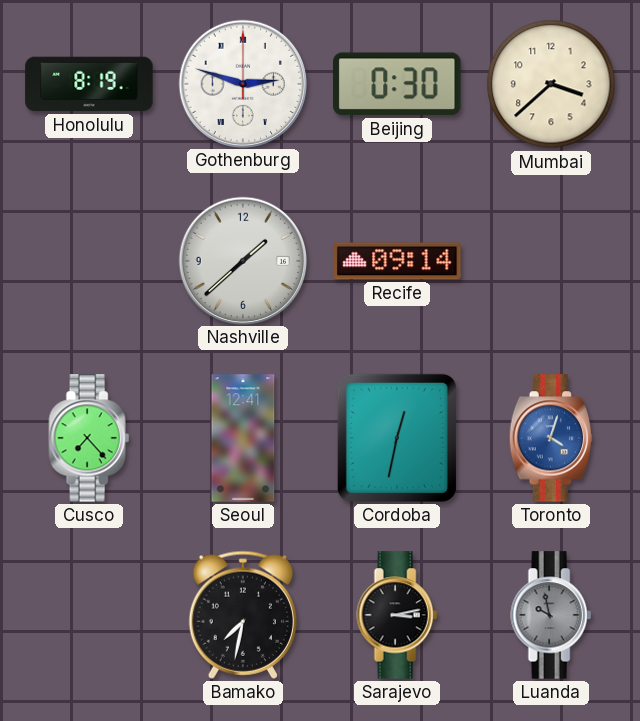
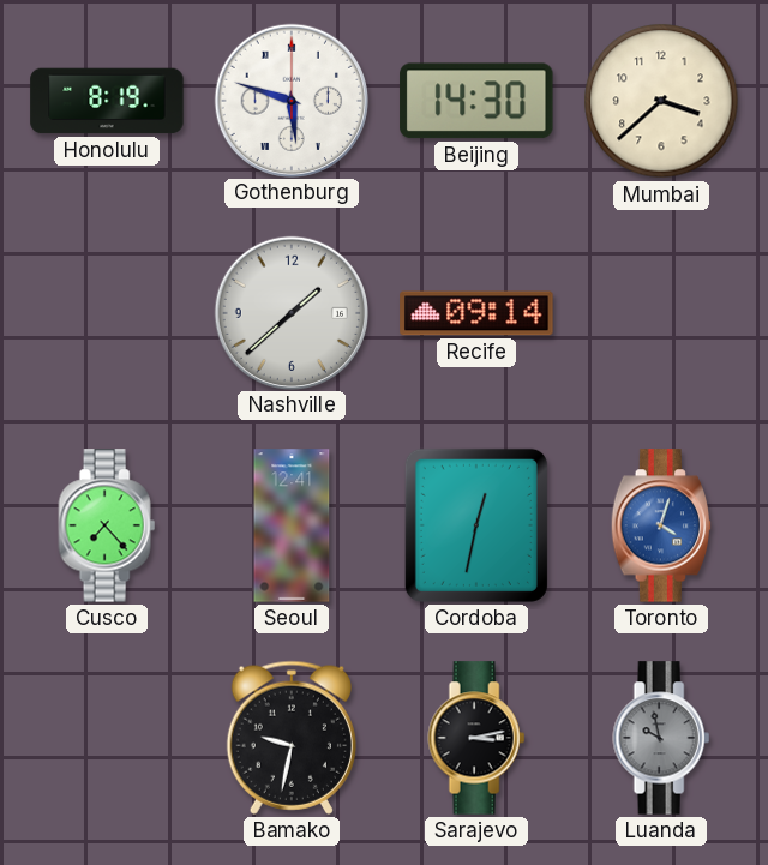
Gothenburg: 2:48 -> 5:48 (290, 100)
Beijing: 0:30 -> 14:30 (476, 101)
Bamako: 7:32 -> 9:32 (292, 738)
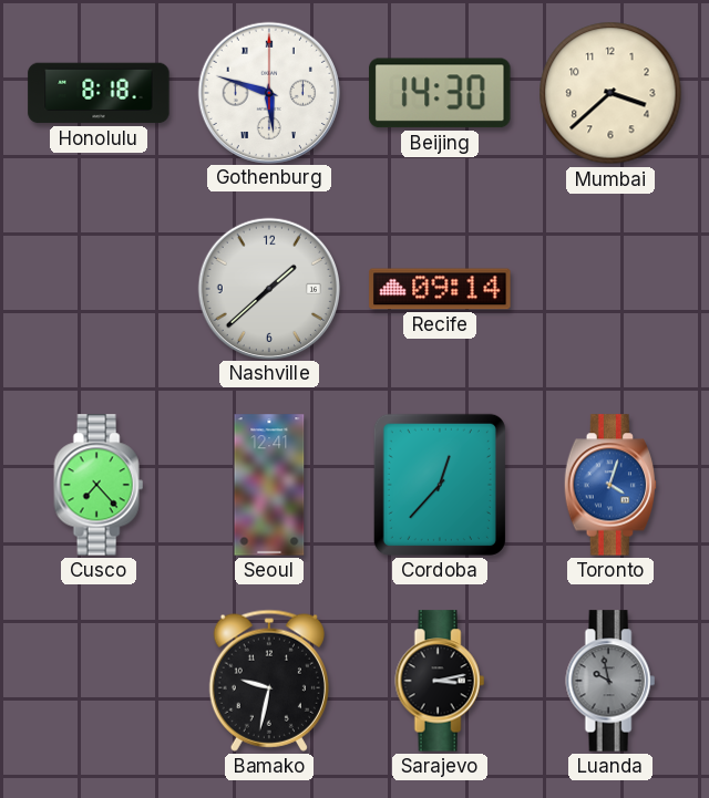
Honolulu: 8:19 -> 8:18 (99, 93)
Cordoba: 12:32 -> 12:37 (440, 485)
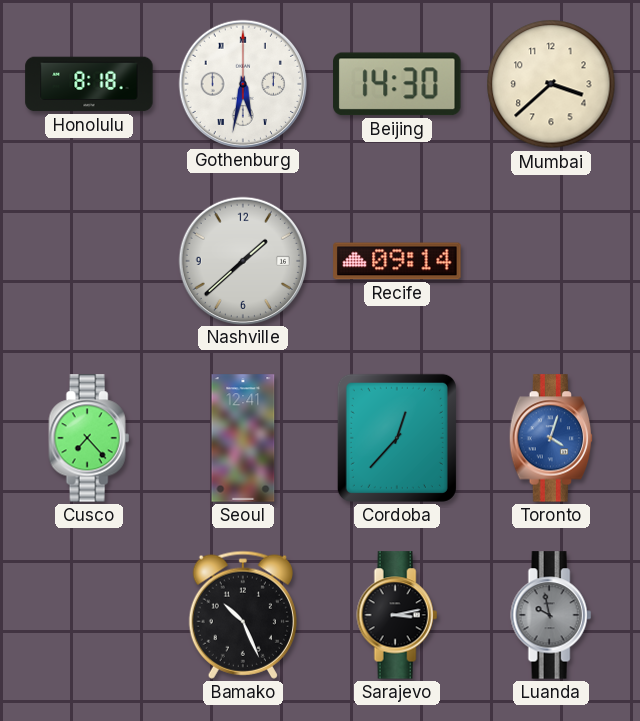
Gothenburg: 5:48 -> 5:32 (242, 83)
Bamako: 9:32 -> 10:26 (243, 615)
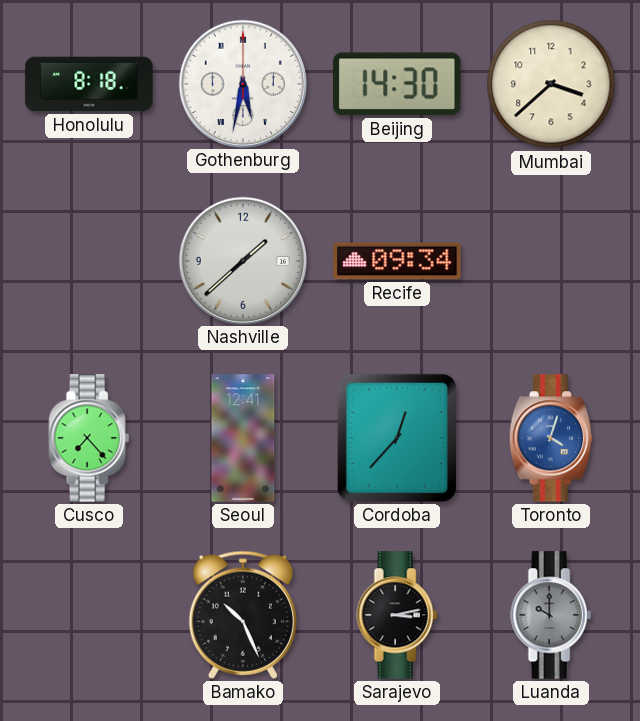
Recife: 09:14 -> 09:34 (397, 261)
Luanda: 9:58 -> 10:00 (551, 615)
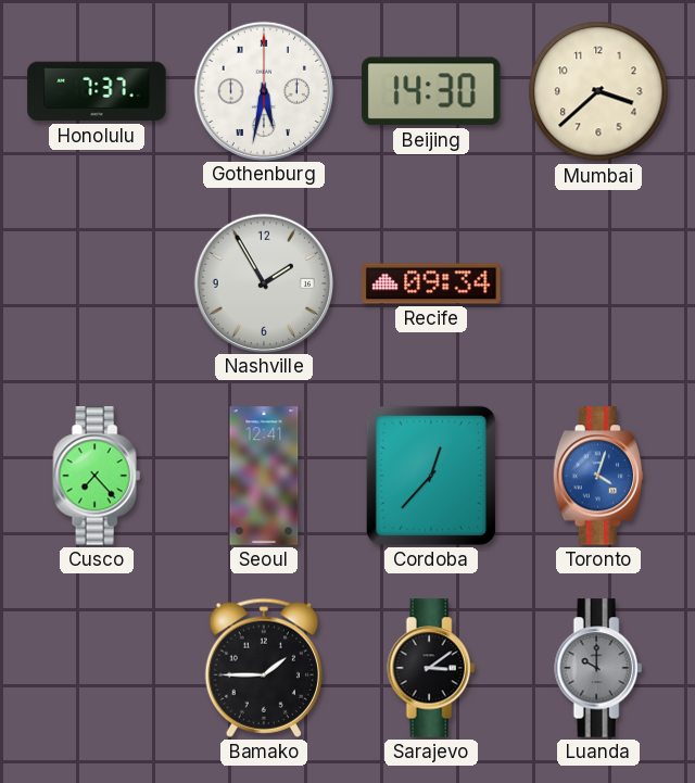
Honolulu: 8:18 -> 7:37 (97, 91)
Nashville: 1:38 -> 1:55 (263, 282)
Bamako: 10:26 -> 1:45 (264, 668)
Sarajevo: 3:13 -> 3:09 (431, 668)
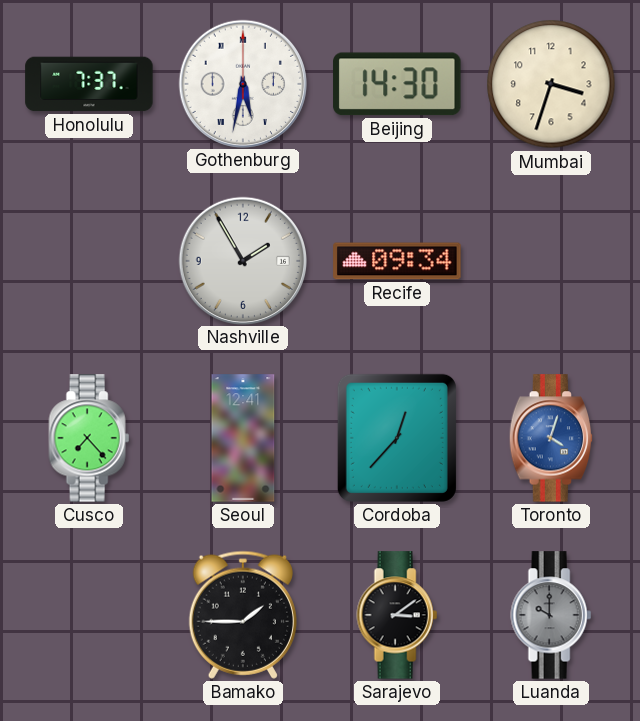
Mumbai: 3:38 -> 3:33 (551, 84)
